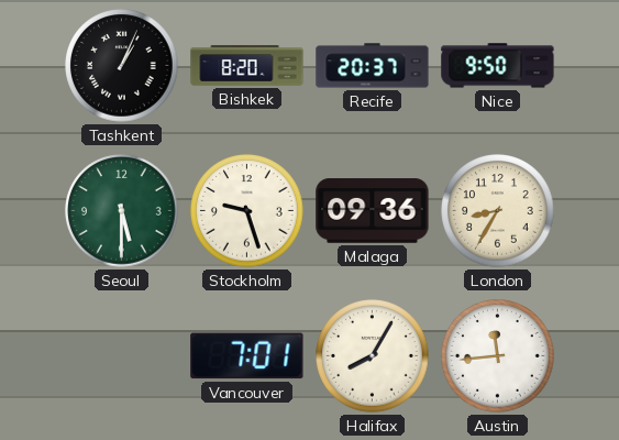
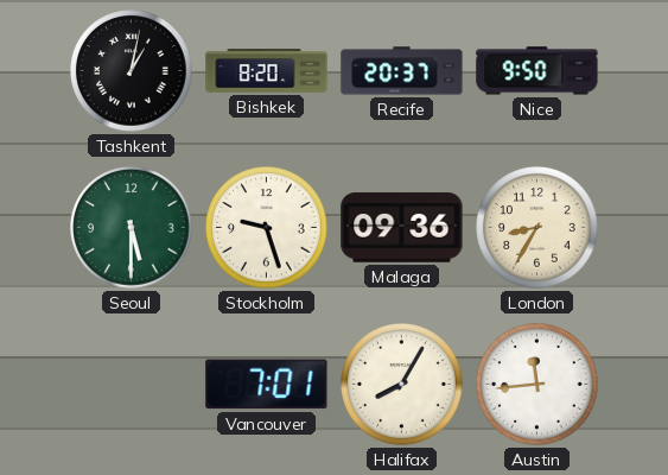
Tashkent: 1:04 -> 1:02 (132, 71)
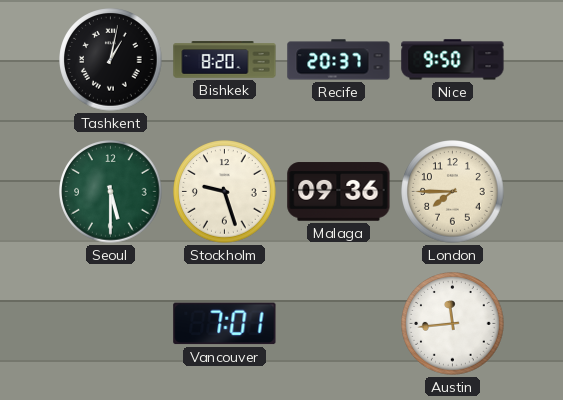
London: 8:35 -> 7:45 (453, 192)
Halifax: 8:05 -> none (402, 385)
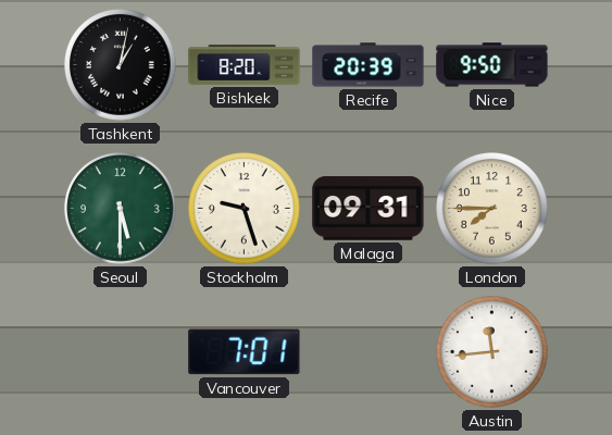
Recife: 20:37 -> 20:39 (369, 65)
Malaga: 09:36 -> 09:31 (369, 209)
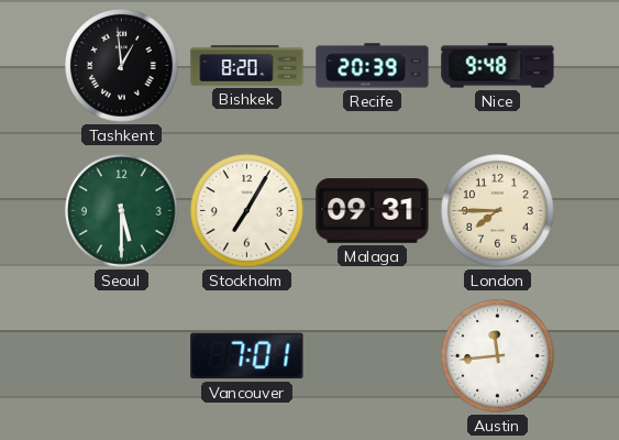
Tashkent: 1:02 -> 12:59 (122, 66)
Nice: 9:50 -> 9:48 (498, 66)
Stockholm: 9:27 -> 7:05 (247, 211)
